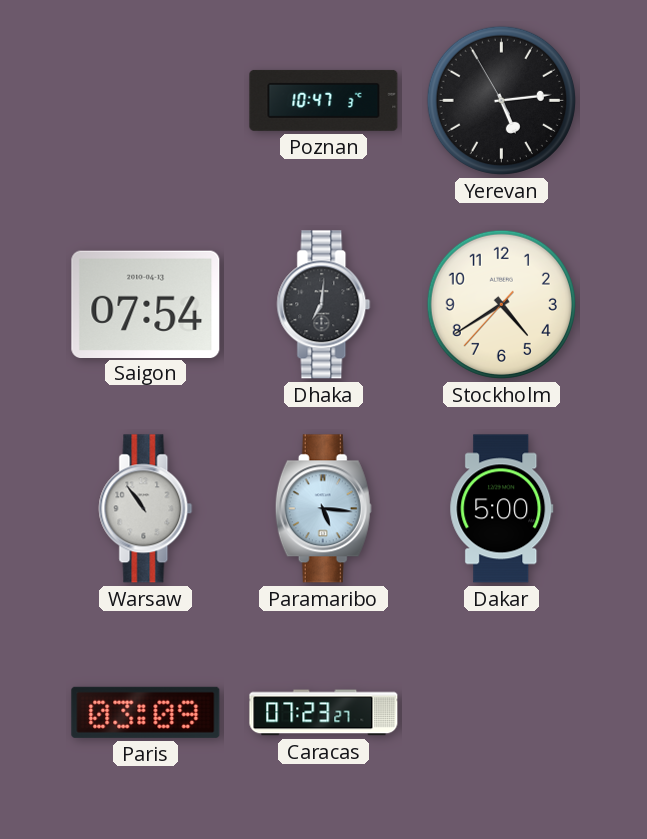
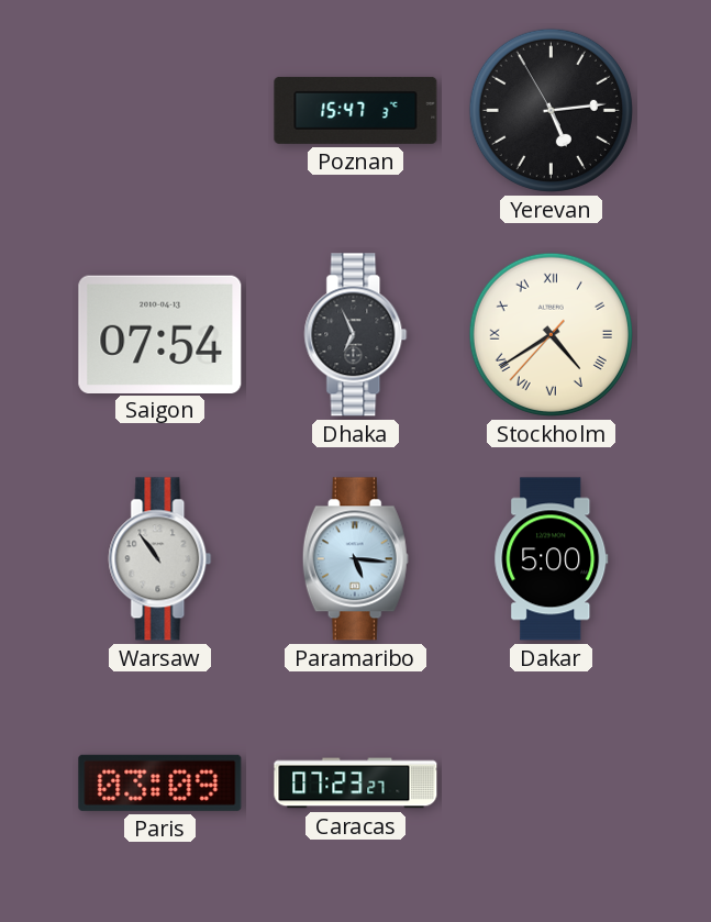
Poznan: 10:47 -> 15:47 (356, 110)
Dhaka: 7:01 -> 6:56 (356, 335)
Stockholm numerals: Arabic -> Roman (551, 334)
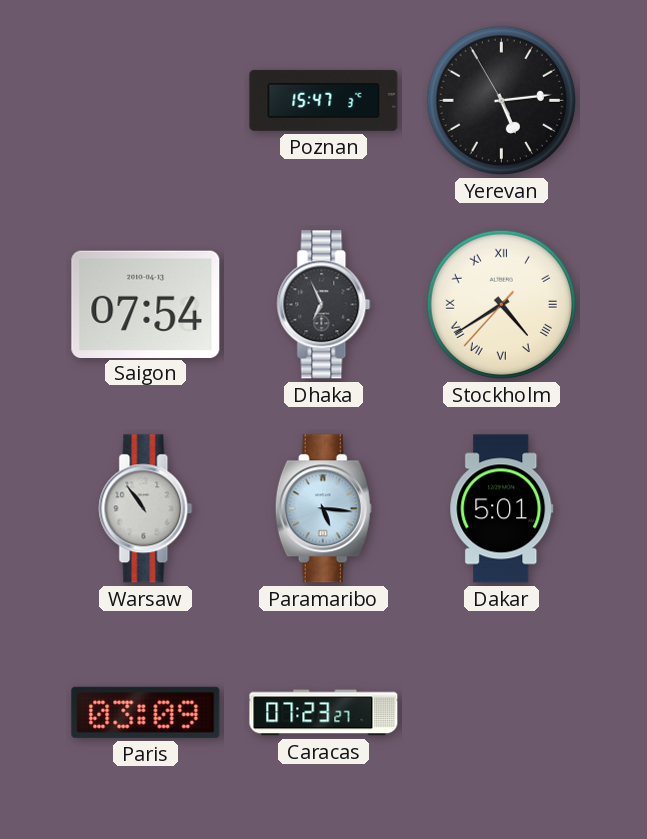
Dakar: 5:00 -> 5:01 (502, 509)
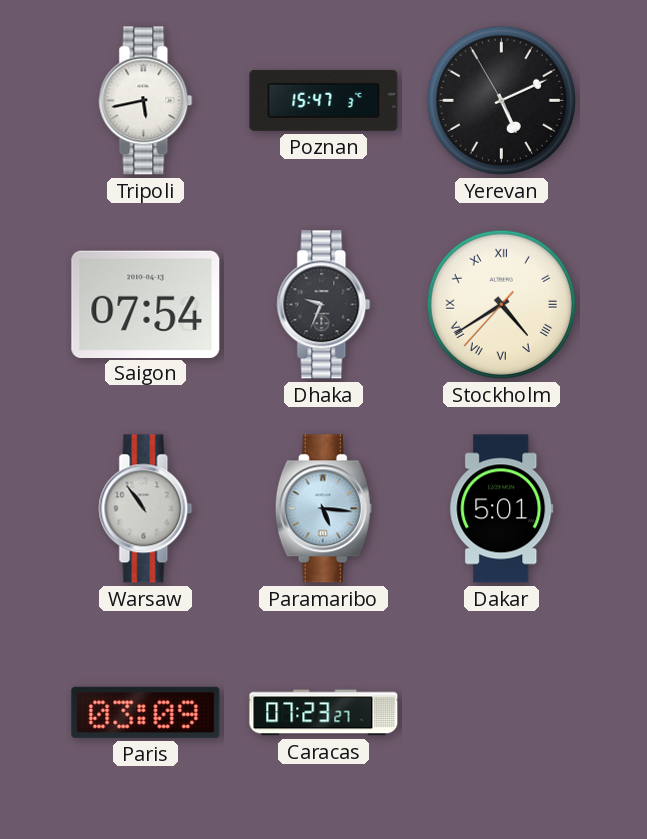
Tripoli: none -> 5:43 (146, 101)
Yerevan: 5:13 -> 5:10 (501, 100)
Dhaka: 6:56 -> 9:34 (324, 305)
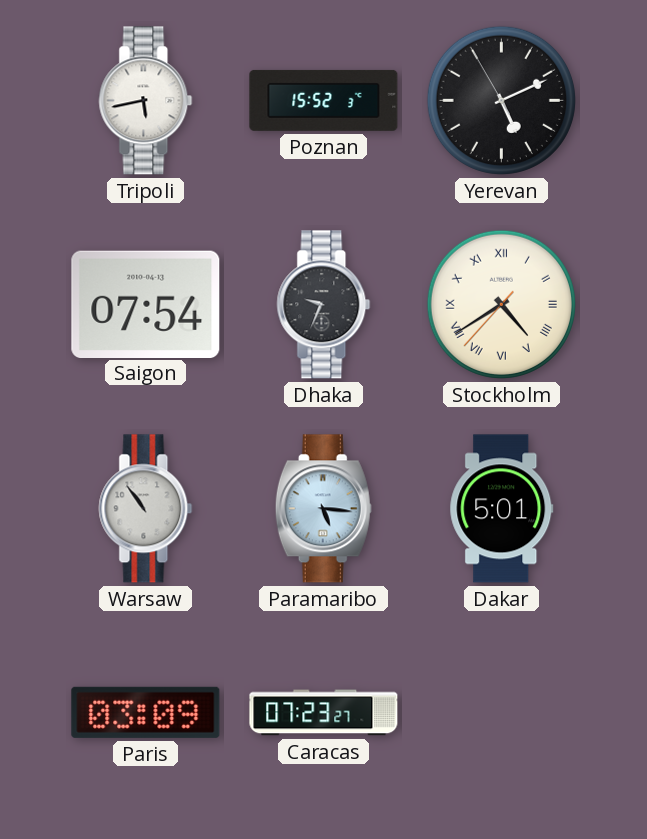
Poznan: 15:47 -> 15:52 (324, 100)
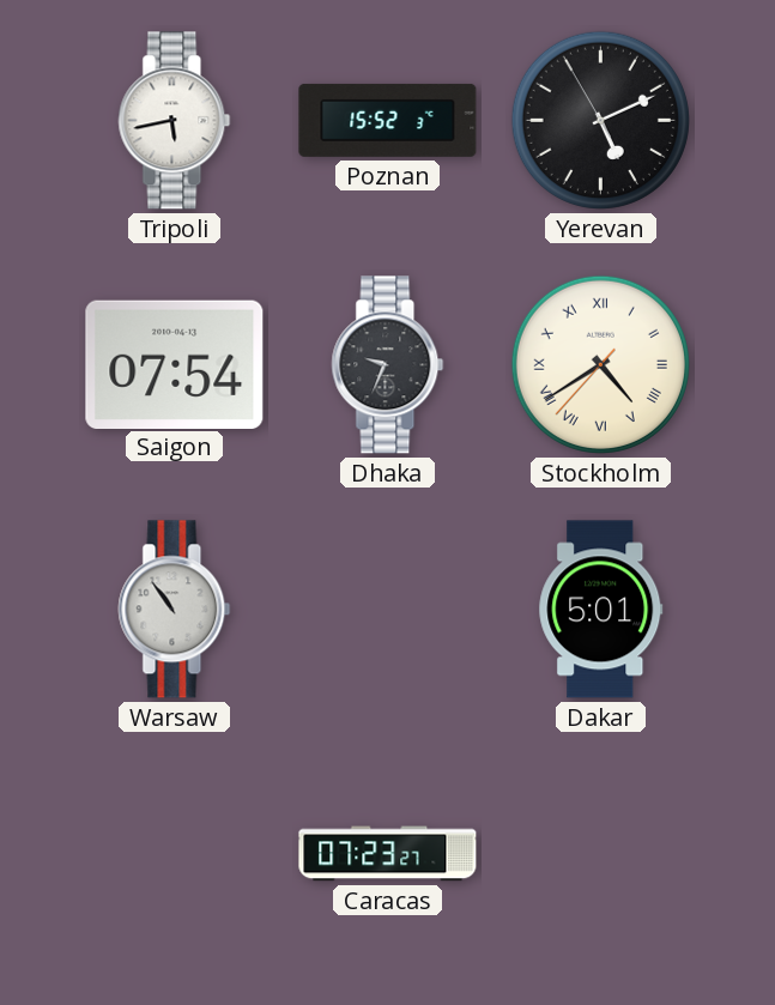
Paramaribo: 5:16 -> none (323, 509)
Paris: 03:09 -> none (146, 712)
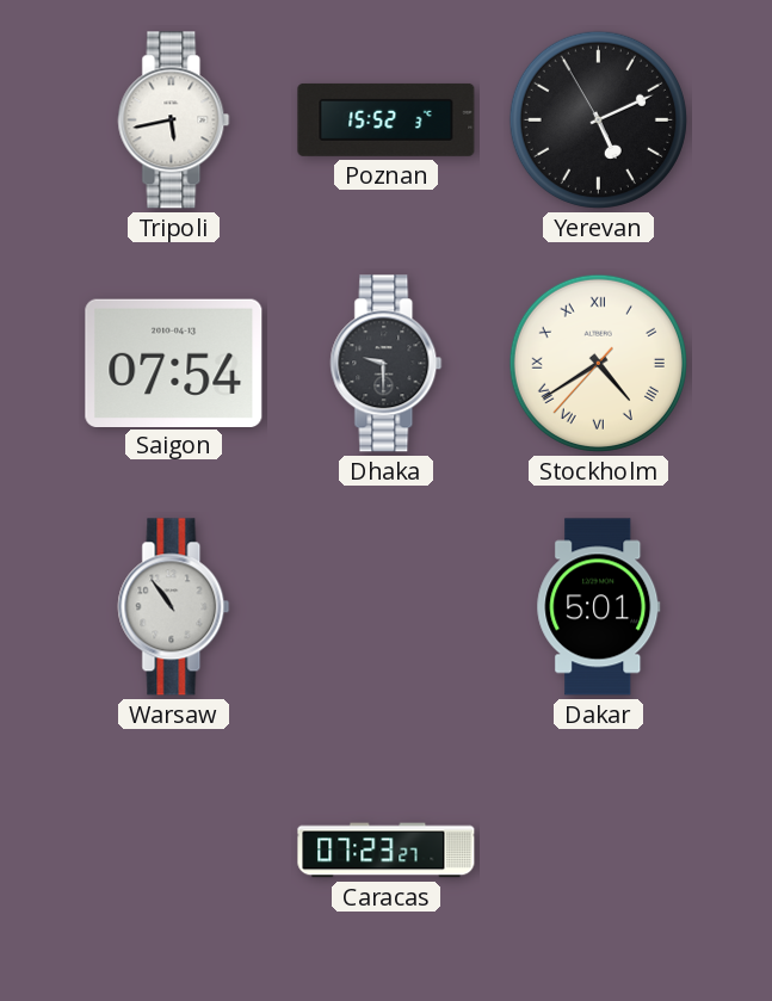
Dhaka: 9:34 -> 9:30 (387, 364)
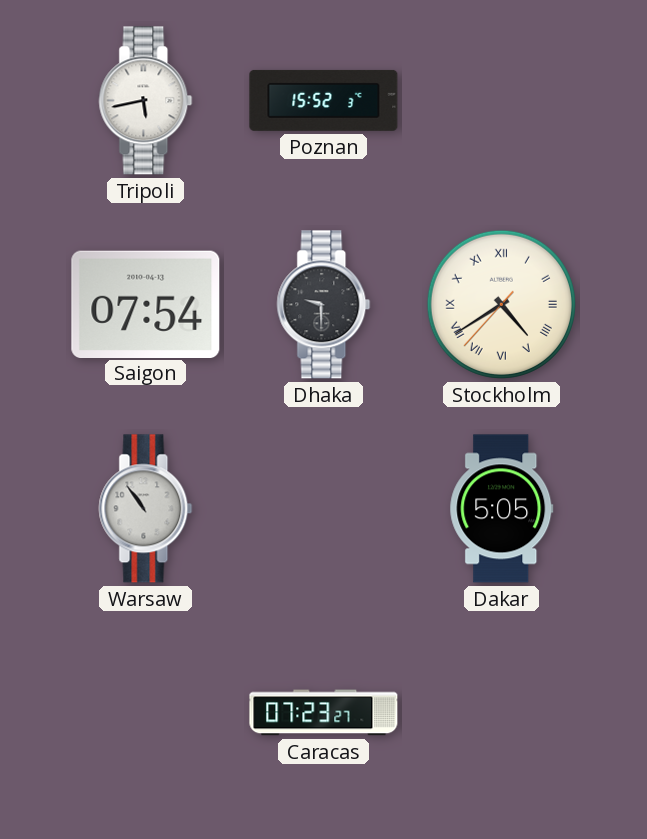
Yerevan: 5:10 -> none (598, 119)
Dakar: 5:01 -> 5:05 (502, 509)
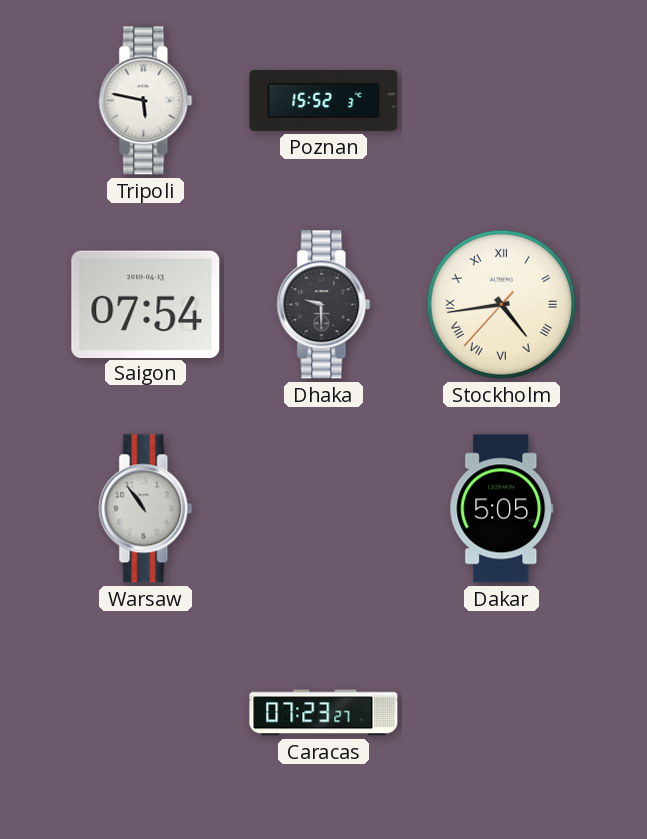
Tripoli: 5:43 -> 5:47 (146, 101)
Stockholm: 4:39 -> 4:43 (501, 304)
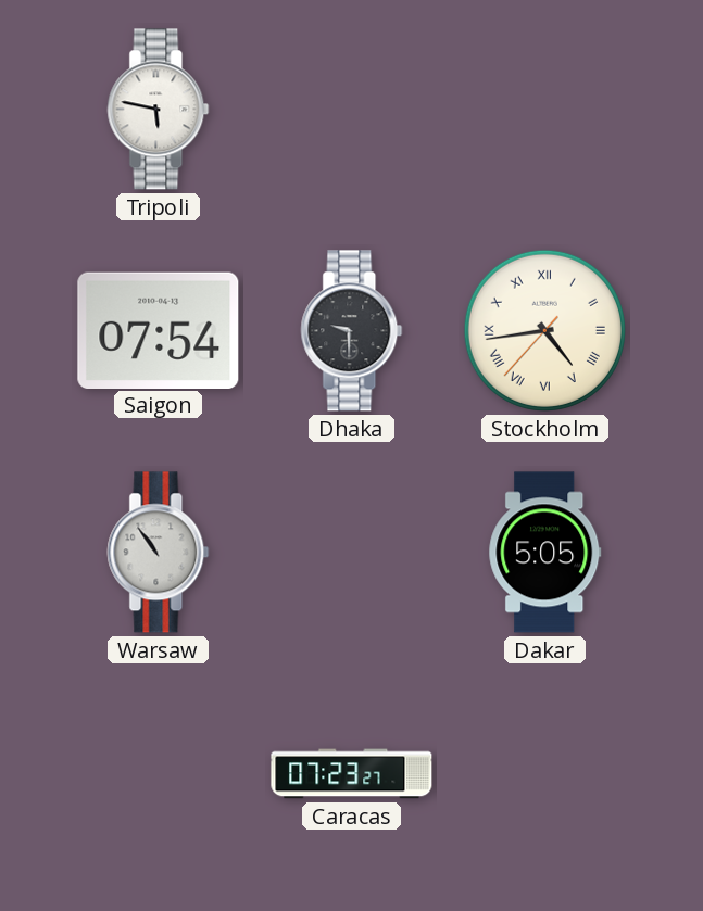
Poznan: 15:52 -> none (324, 100)
